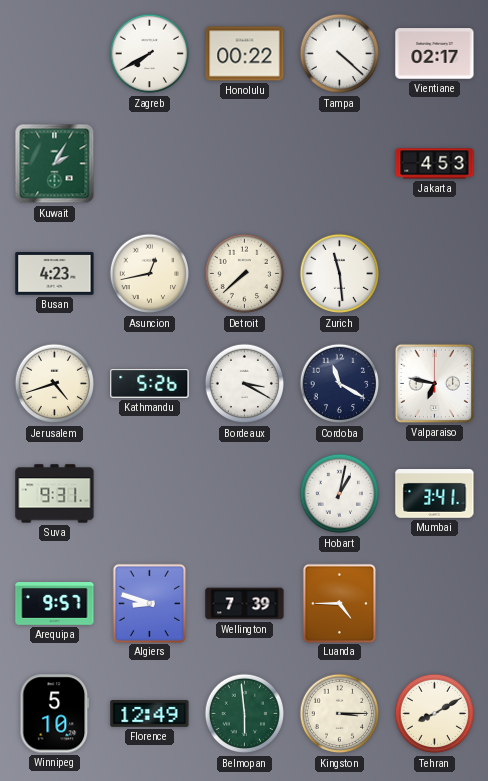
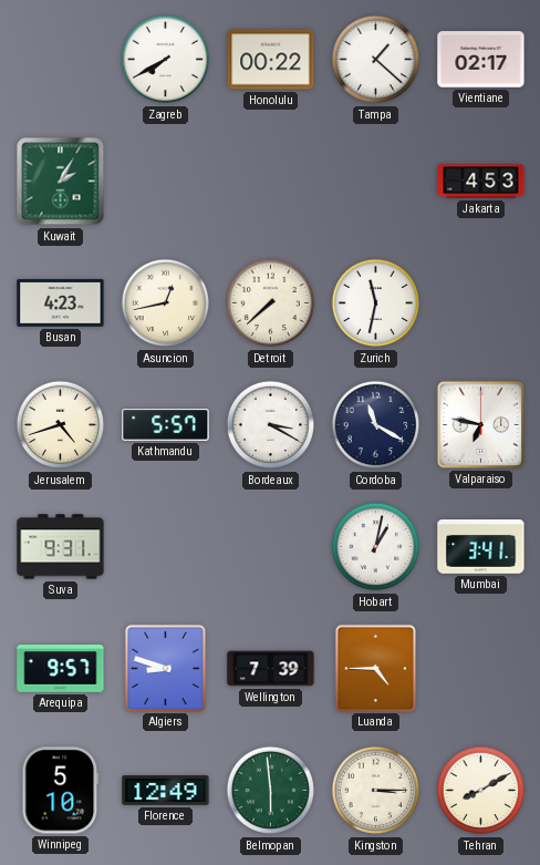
Tampa: 4:22 -> 1:22 (376, 60)
Zurich: 11:29 -> 11:32 (376, 303)
Kathmandu: 5:26 -> 5:57 (166, 425)
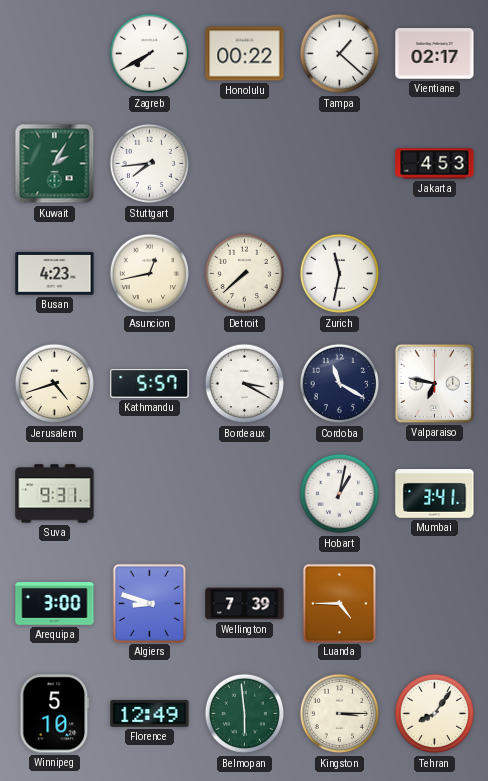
Stuttgart: none -> 7:44 (150, 164)
Arequipa: 9:57 -> 3:00 (55, 604)
Tehran: 8:10 -> 8:06 (435, 714)
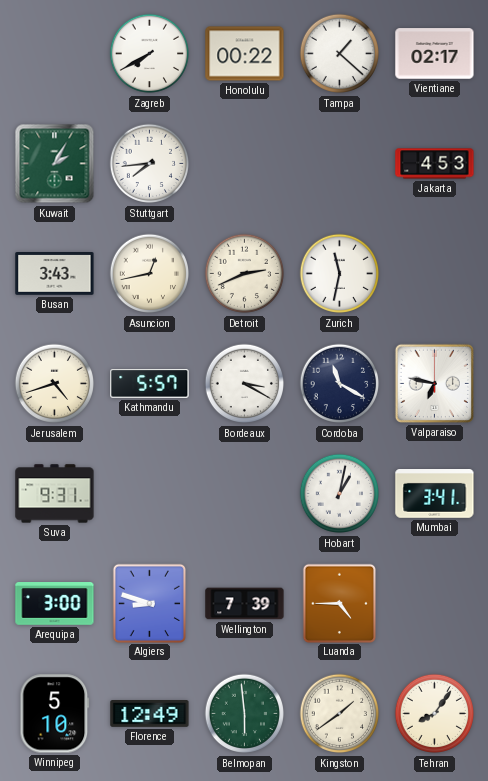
Busan: 4:23 -> 3:43 (55, 274)
Detroit: 7:38 -> 2:41 (245, 274)
Kingston: 3:15 -> 1:39 (340, 714)
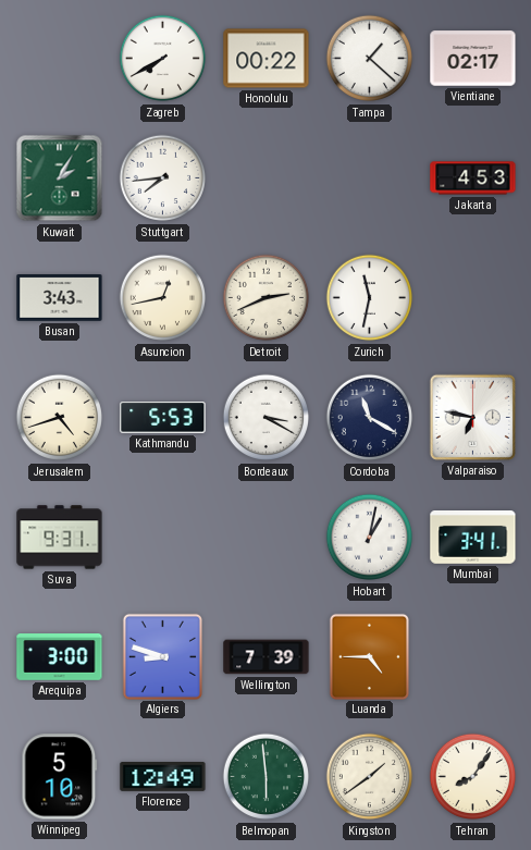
Kathmandu: 5:57 -> 5:53 (163, 418)
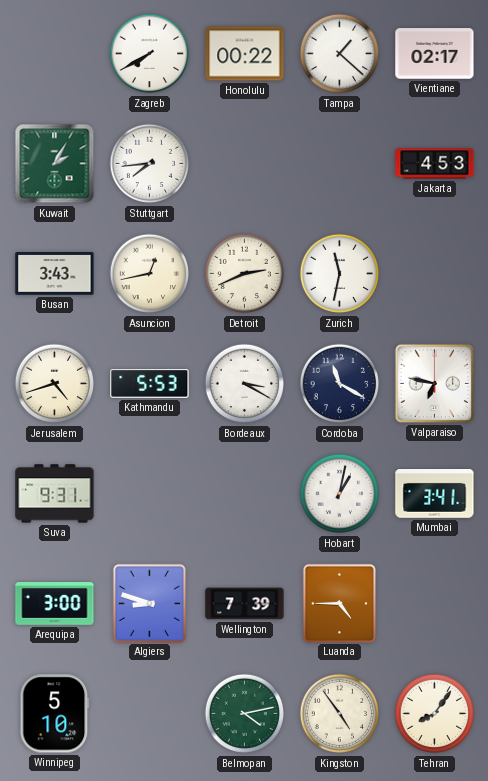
Florence: 12:49 -> none (163, 777)
Belmopan: 5:59 -> 4:13 (245, 714)
Kingston: 1:39 -> 4:54 (340, 714)
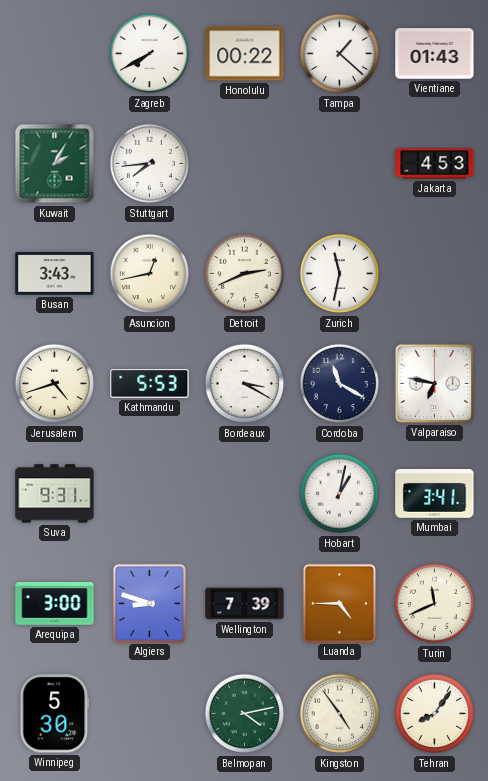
Vientiane: 02:17 -> 01:43 (435, 54)
Turin: none -> 11:41 (435, 604)
Winnipeg: 5:10 -> 5:30 (55, 714)
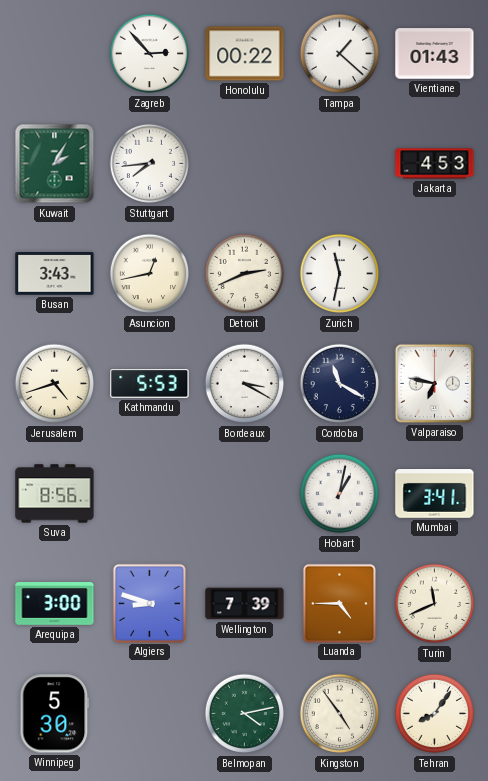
Zagreb: 7:40 -> 2:53 (150, 54)
Suva: 9:31 -> 8:56 (55, 494)
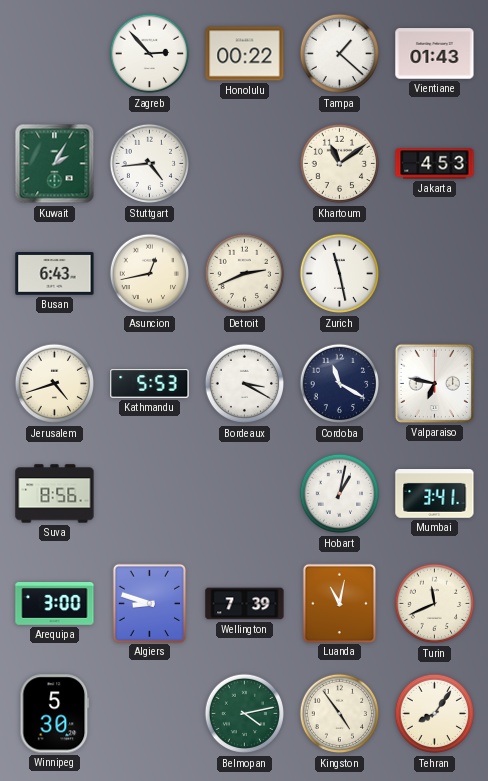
Stuttgart: 7:44 -> 4:44 (150, 164)
Khartoum: none -> 11:09 (340, 164)
Busan: 3:43 -> 6:43 (55, 274)
Zurich: 11:32 -> 11:28 (340, 274)
Luanda: 4:45 -> 11:02 (339, 603)
